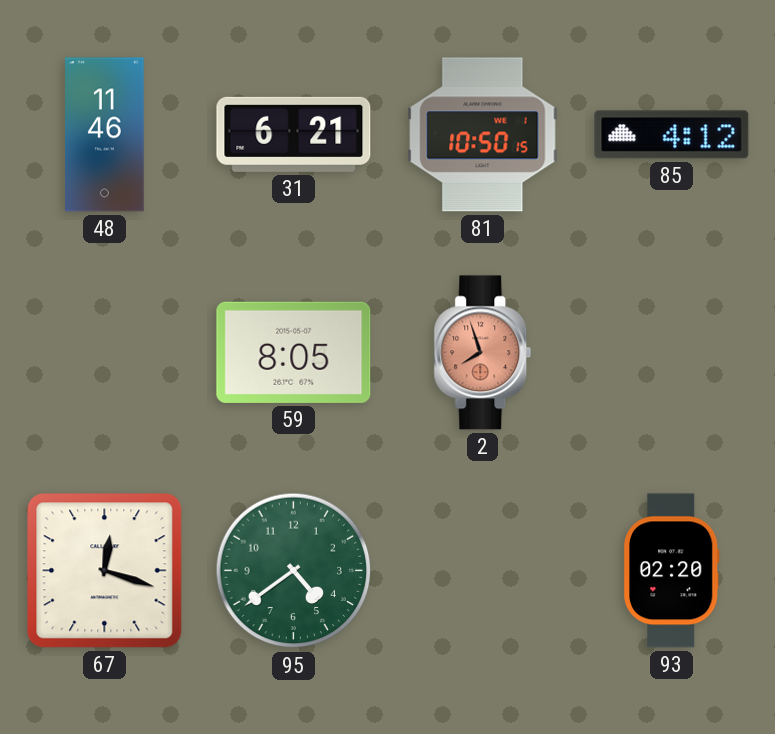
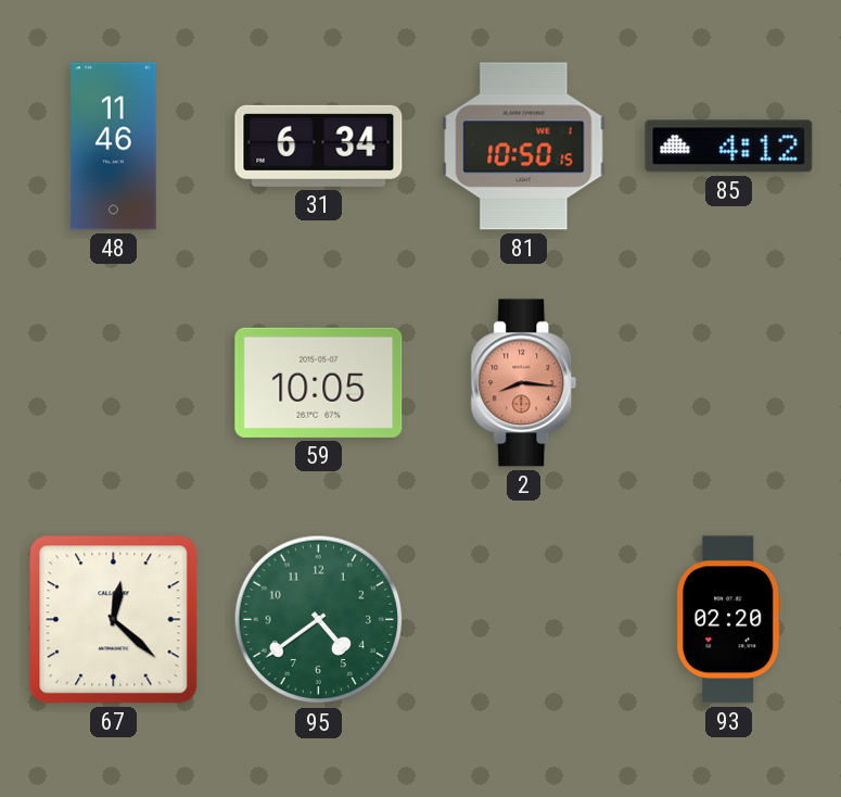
31: 6:21 -> 6:34 (319, 146)
59: 8:05 -> 10:05 (319, 382)
2: 7:57 -> 8:16 (524, 383)
67: 12:18 -> 12:22 (114, 620)
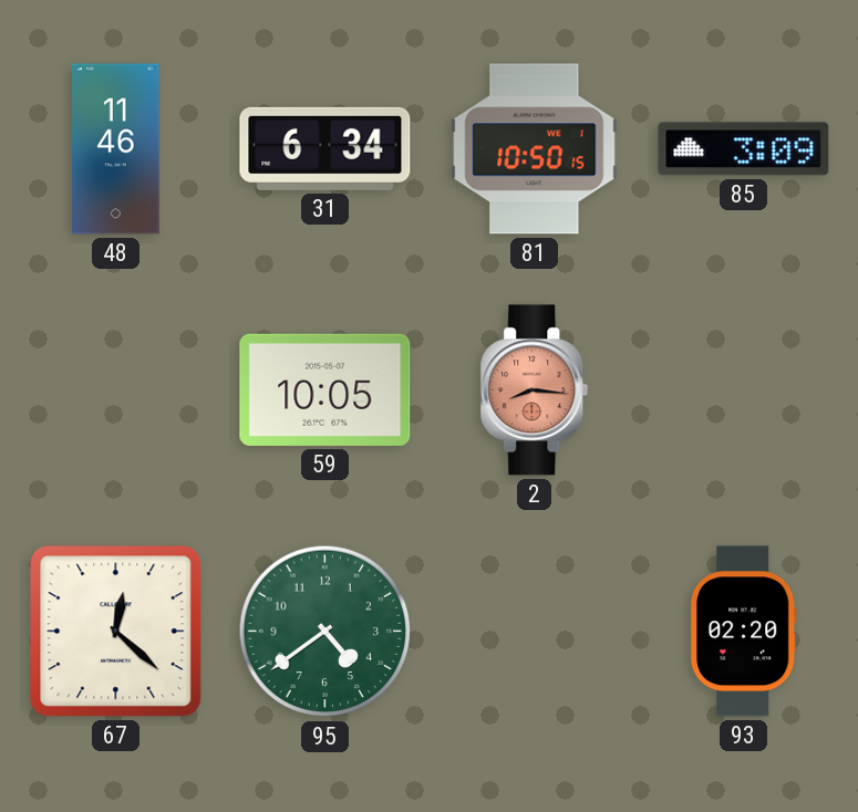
85: 4:12 -> 3:09 (744, 149)
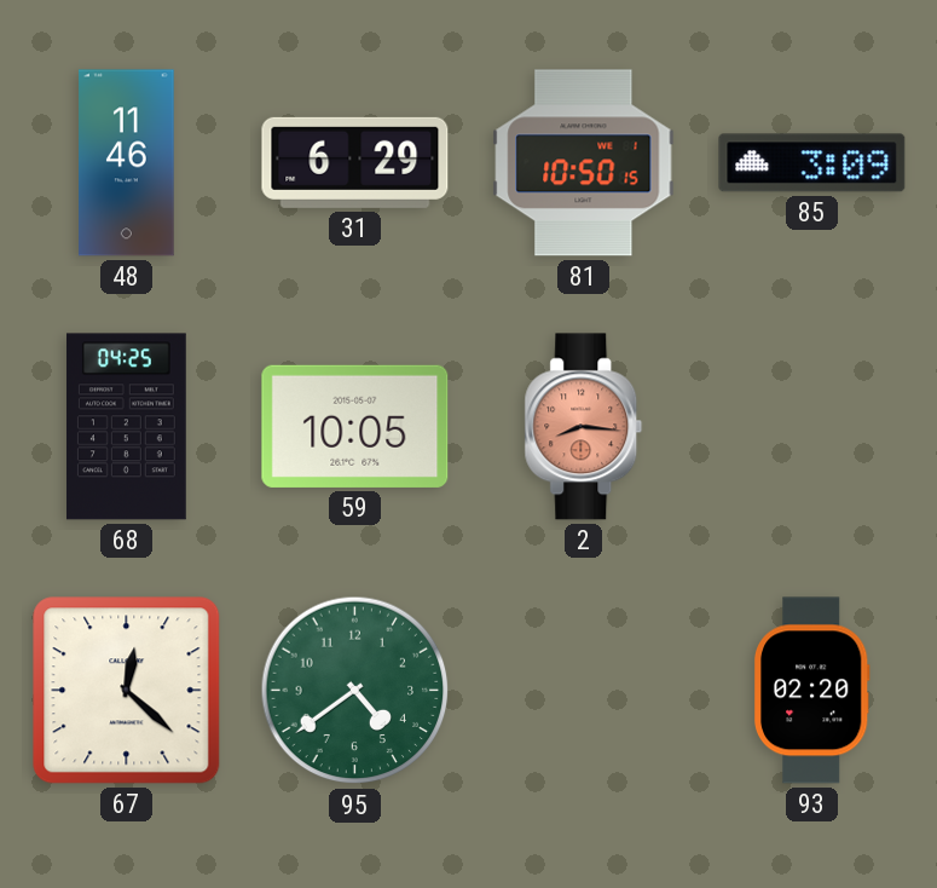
31: 6:34 -> 6:29 (355, 162)
68: none -> 04:25 (126, 427)
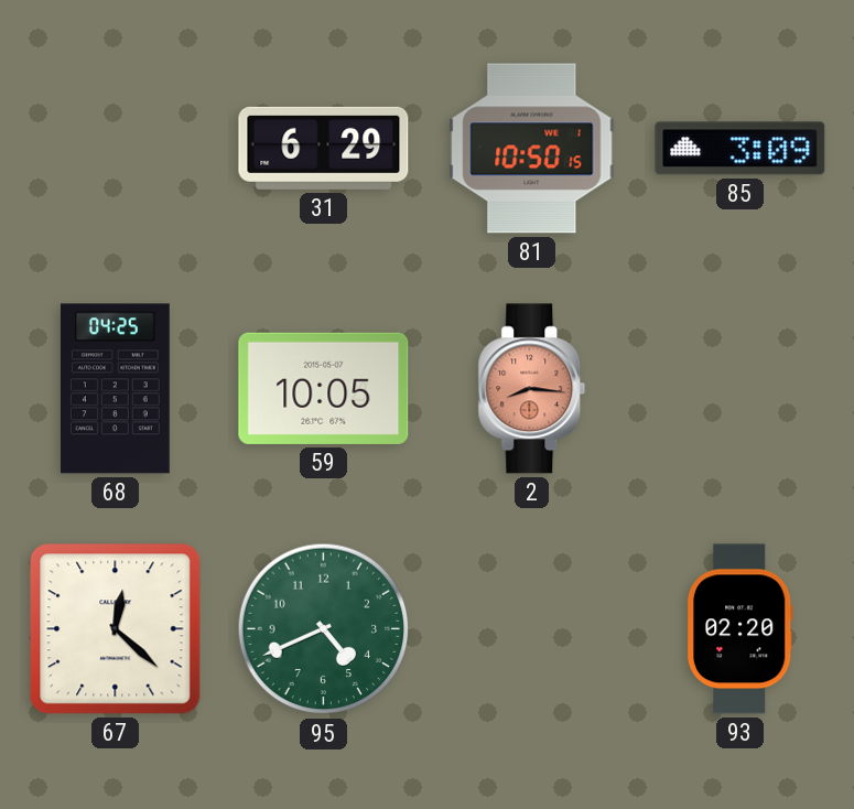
48: 11:46 -> none (127, 163)
95: 4:39 -> 4:41 (324, 629)
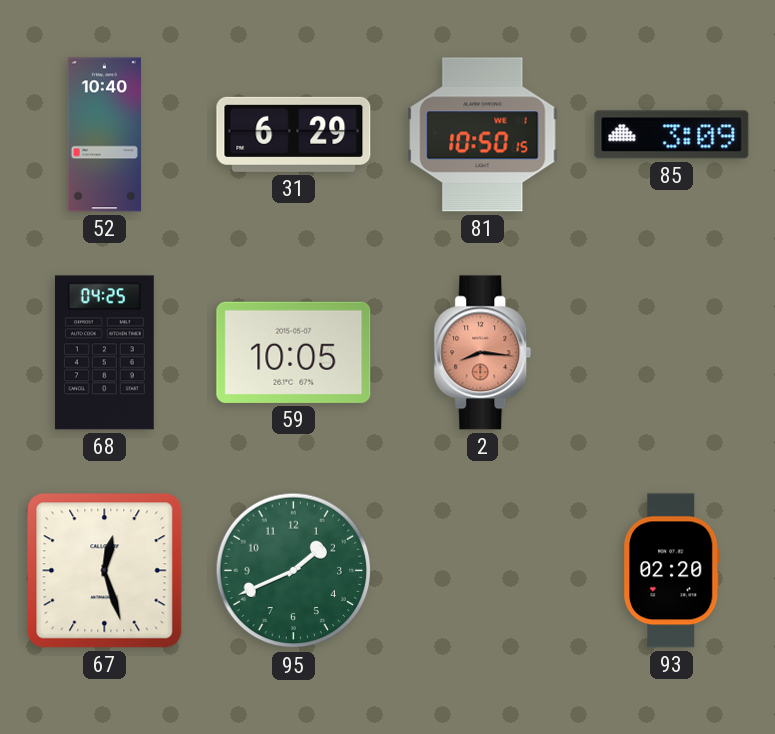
52: none -> 10:40 (104, 135)
67: 12:22 -> 12:27 (105, 571)
95: 4:41 -> 1:41 (294, 571)
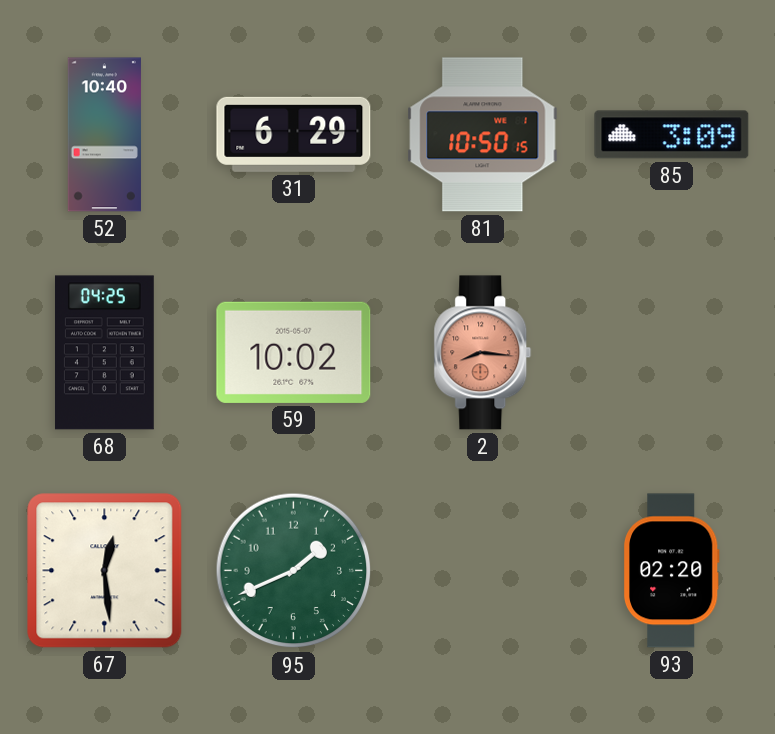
59: 10:05 -> 10:02 (294, 352)
67: 12:27 -> 12:29 (105, 571)
